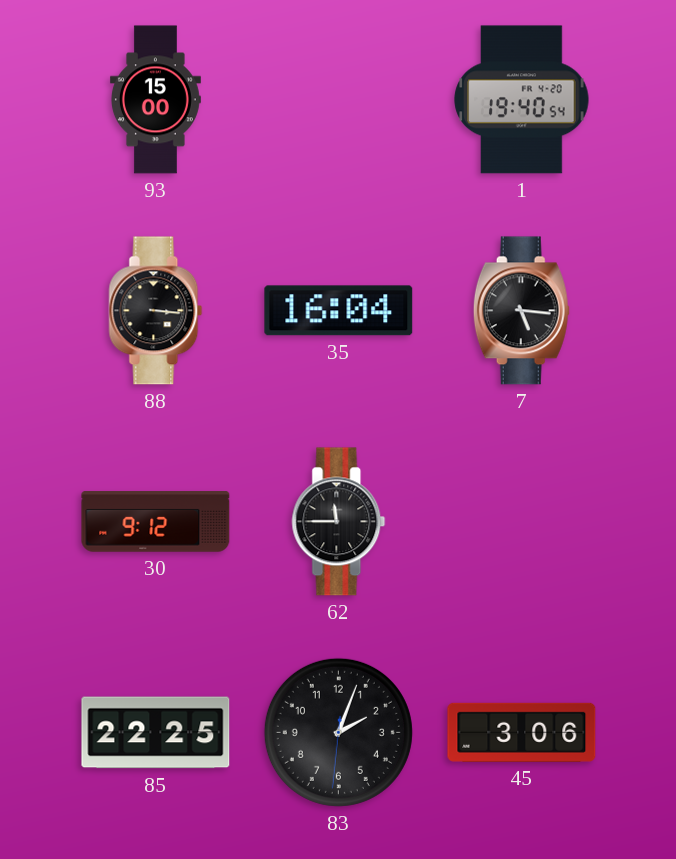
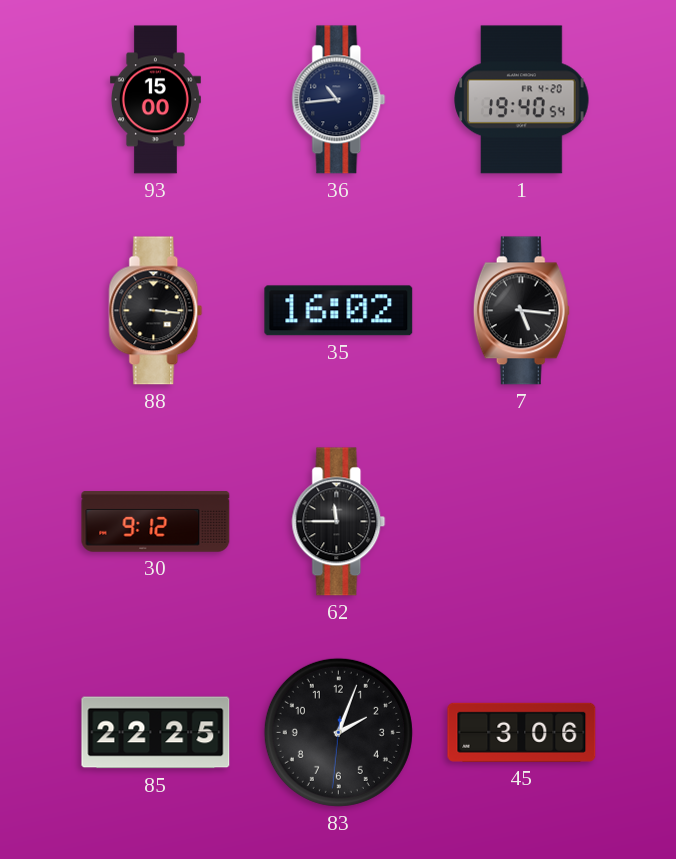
36: none -> 10:44 (339, 100)
35: 16:04 -> 16:02 (339, 311)
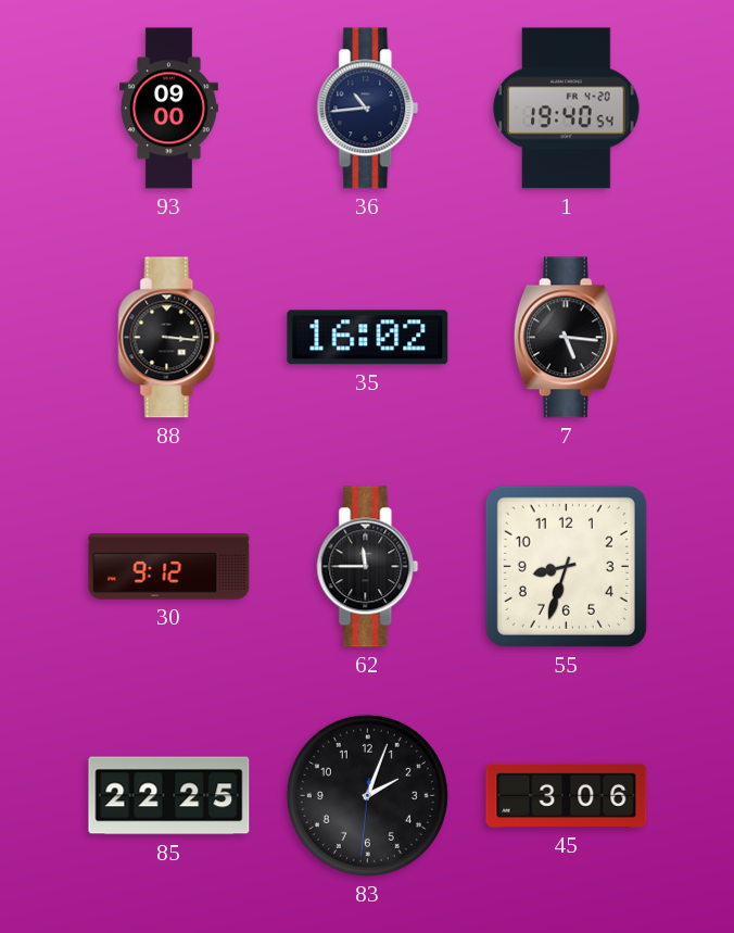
93: 15:00 -> 09:00 (168, 109)
55: none -> 8:33 (566, 566)
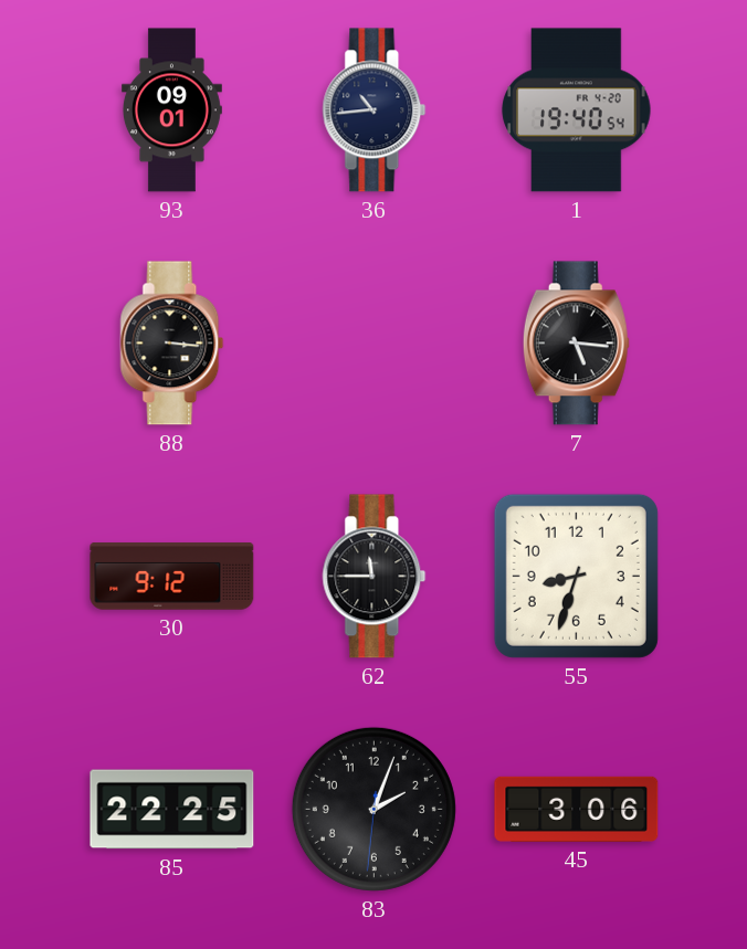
93: 09:00 -> 09:01 (171, 110)
35: 16:02 -> none (368, 338)
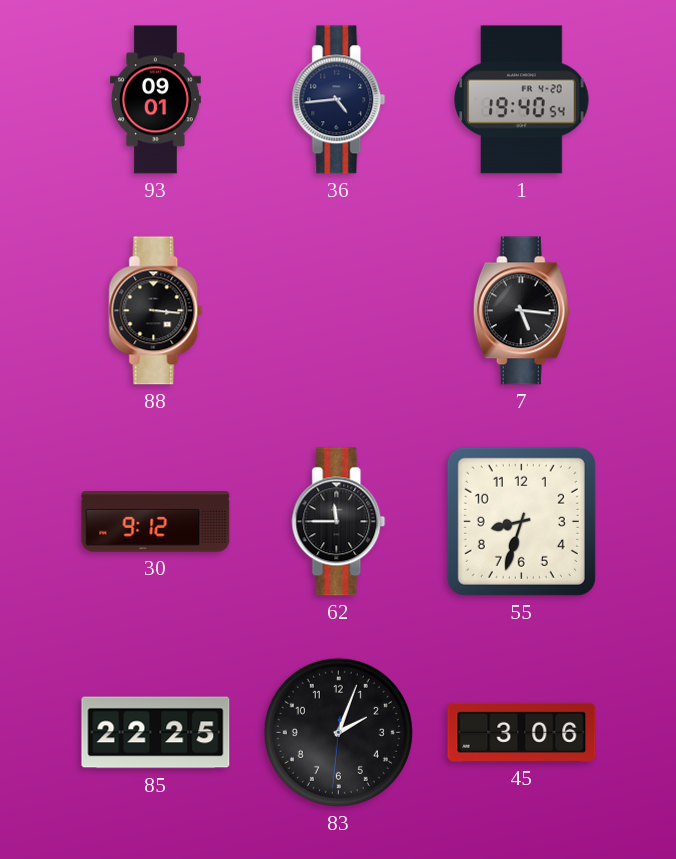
36: 10:44 -> 4:44 (339, 100)
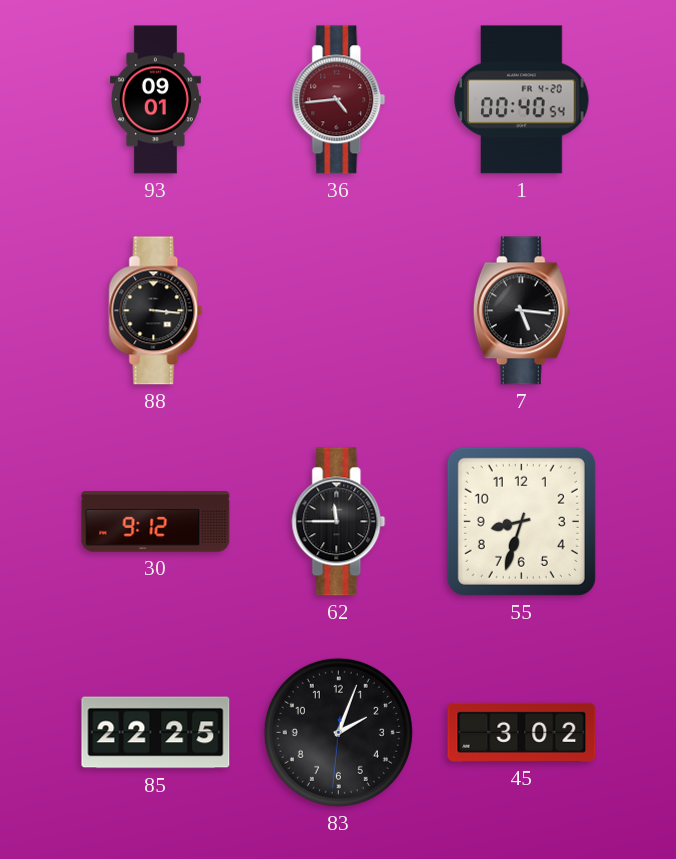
36 dial: navy -> burgundy (339, 100)
1: 19:40 -> 00:40 (522, 100)
45: 3:06 -> 3:02 (522, 732)
